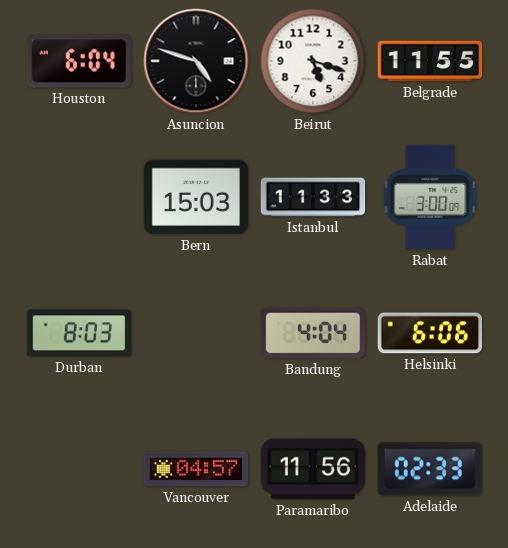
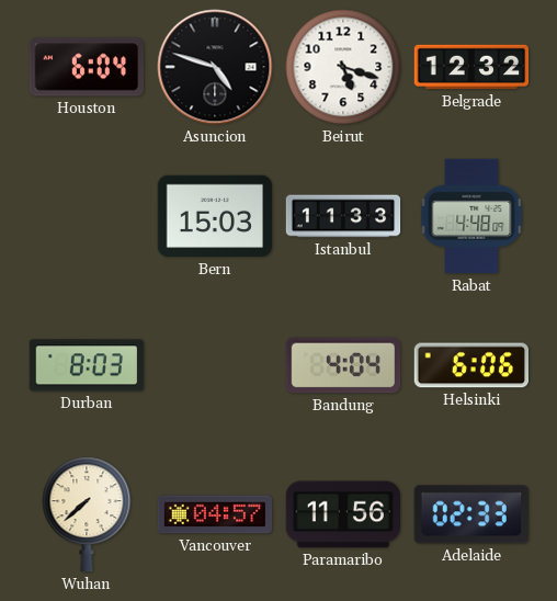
Belgrade: 11:55 -> 12:32 (471, 67)
Rabat: 3:00 -> 4:48 (471, 216)
Wuhan: none -> 7:38 (87, 514)
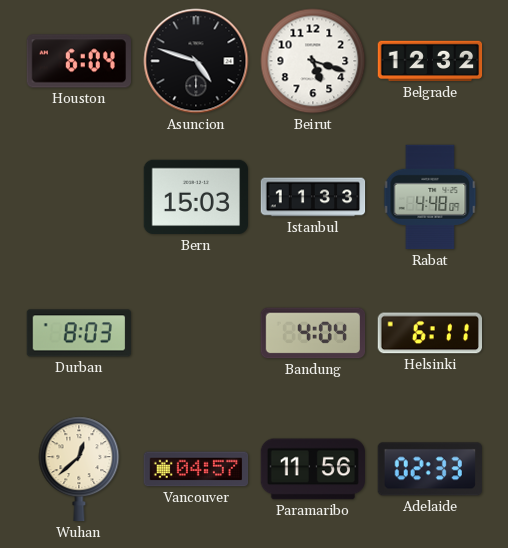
Helsinki: 6:06 -> 6:11 (429, 333)
Wuhan: 7:38 -> 12:38 (79, 469)
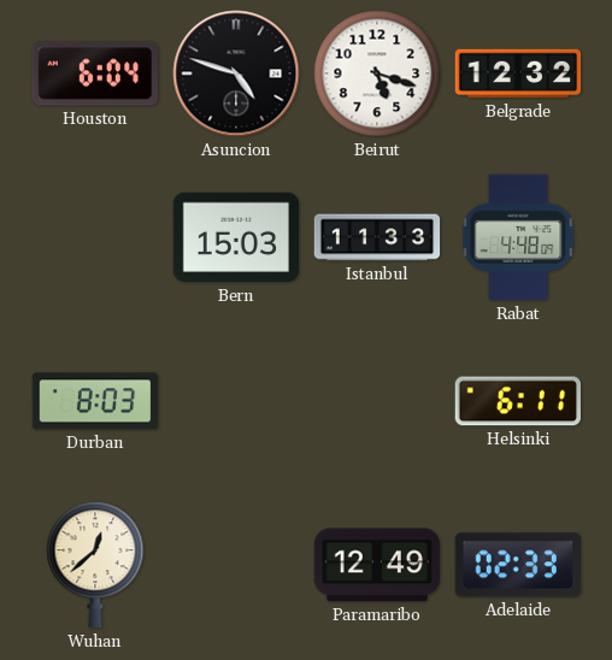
Bandung: 4:04 -> none (313, 333)
Vancouver: 04:57 -> none (196, 469)
Paramaribo: 11:56 -> 12:49 (376, 565)
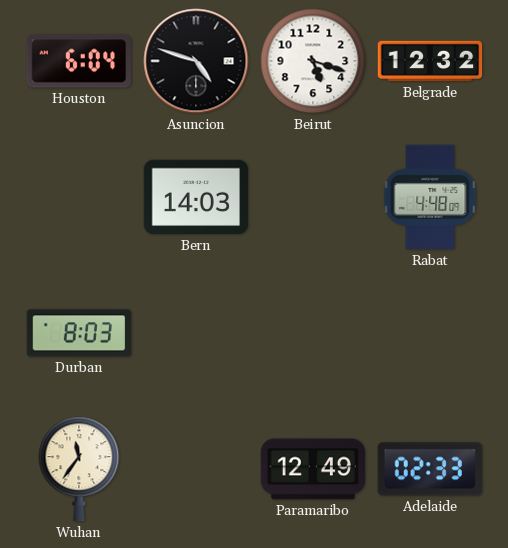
Bern: 15:03 -> 14:03 (195, 197)
Istanbul: 11:33 -> none (377, 237)
Helsinki: 6:11 -> none (517, 401)
Wuhan: 12:38 -> 11:36 (79, 469)
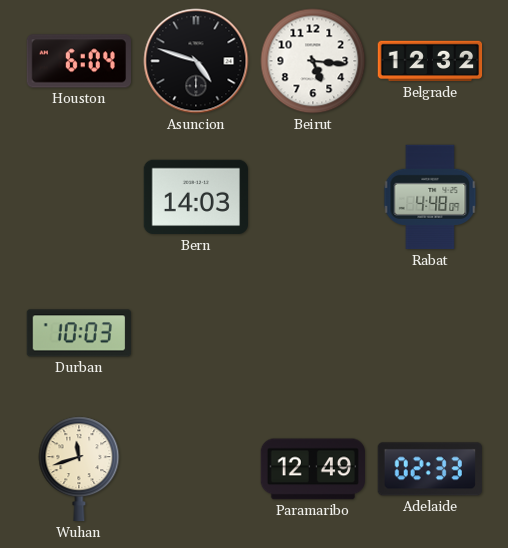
Beirut: 5:18 -> 5:16 (313, 61)
Durban: 8:03 -> 10:03 (78, 333)
Wuhan: 11:36 -> 11:42 (79, 469)
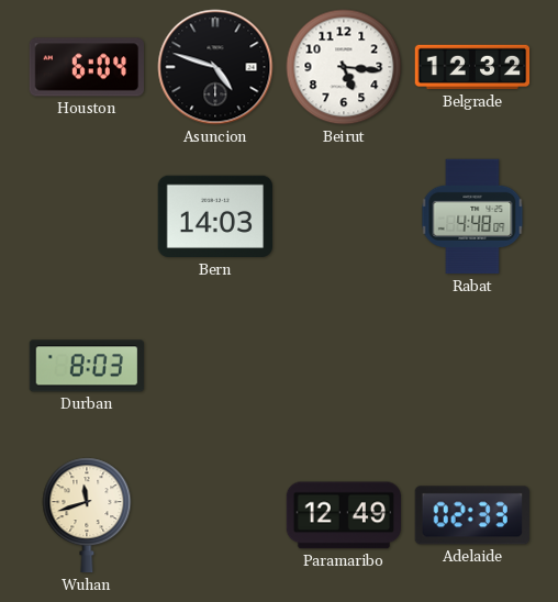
Durban: 10:03 -> 8:03 (86, 366)
